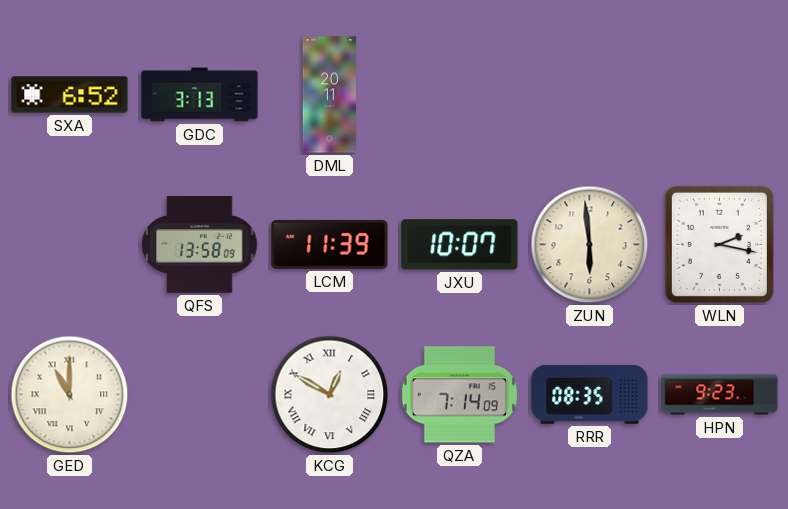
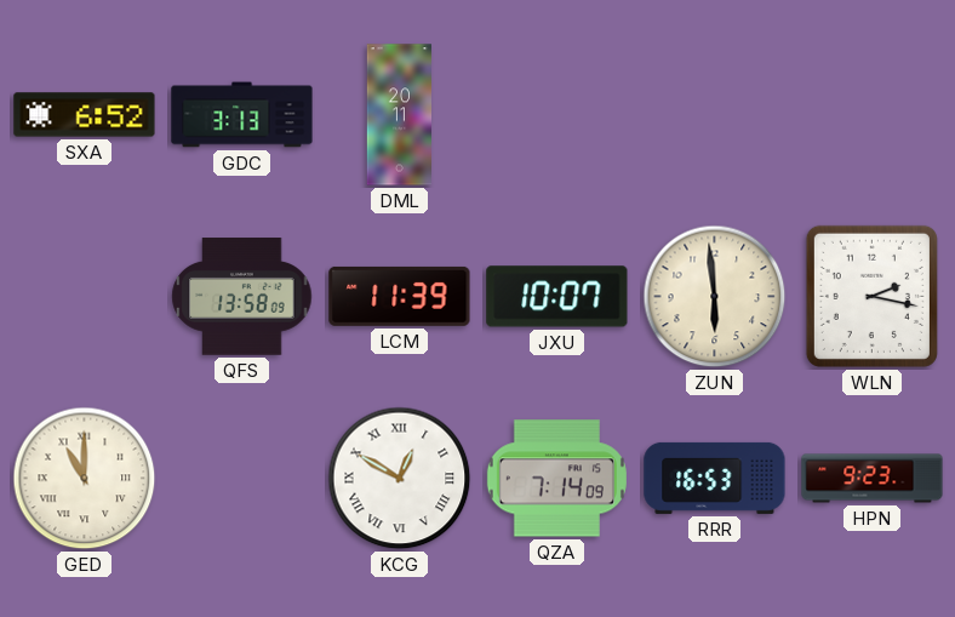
RRR: 08:35 -> 16:53 (715, 478)
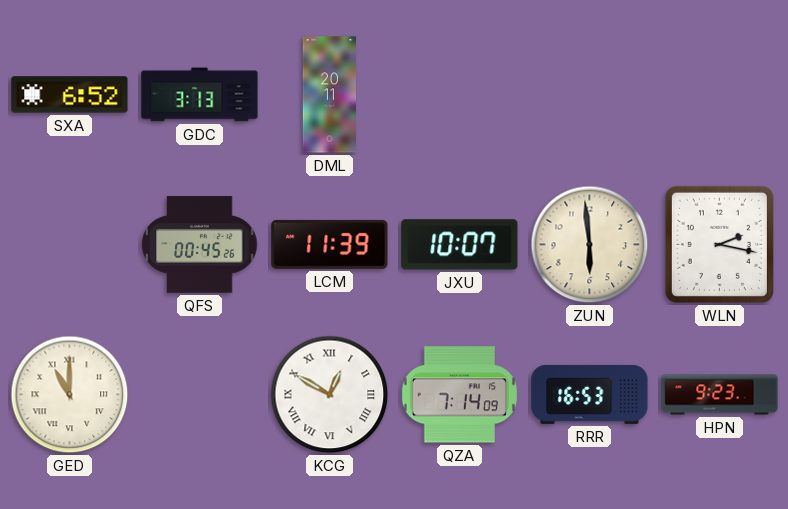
QFS: 13:58 -> 00:45 (200, 245)
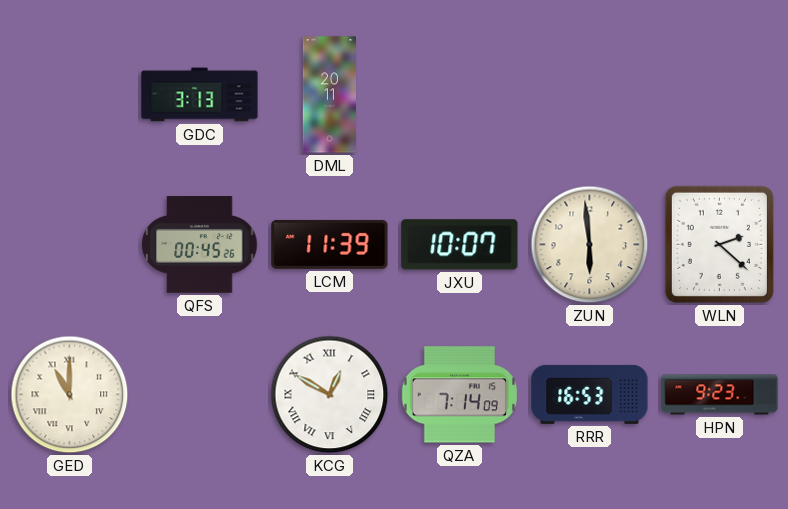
SXA: 6:52 -> none (70, 95)
WLN: 2:17 -> 2:22 (719, 244)
